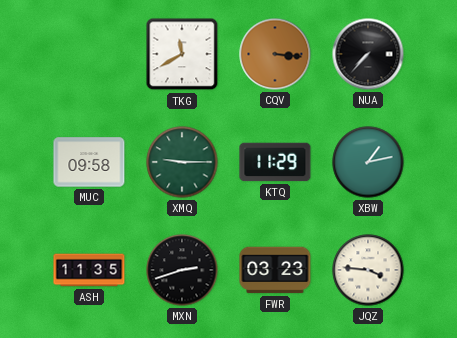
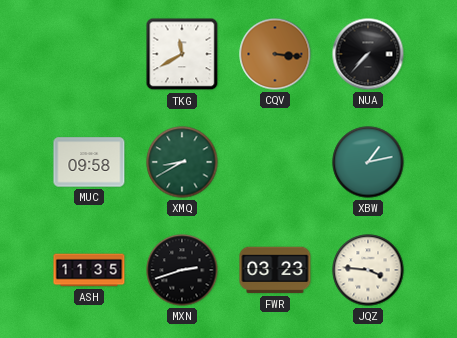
XMQ: 9:15 -> 8:40 (182, 162)
KTQ: 11:29 -> none (275, 162)
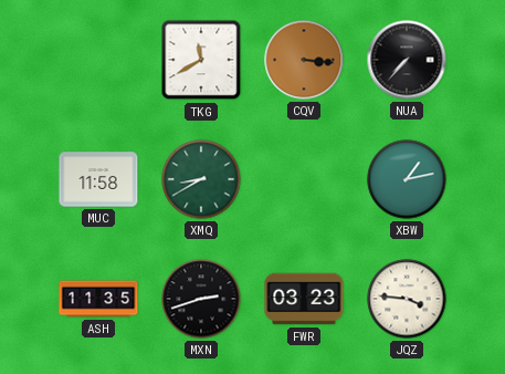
MUC: 09:58 -> 11:58 (98, 179)
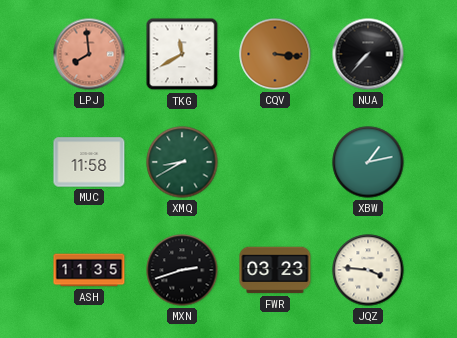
LPJ: none -> 7:59 (89, 54)
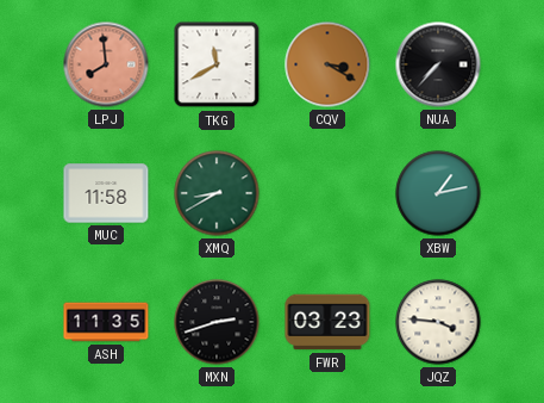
CQV: 3:16 -> 3:20 (327, 64)
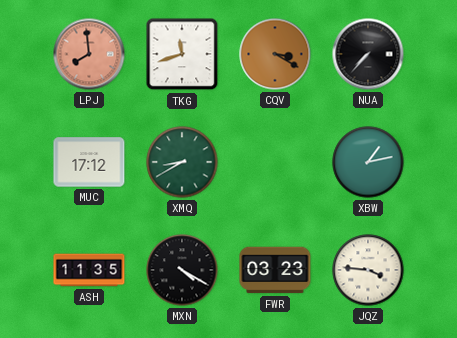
TKG: 11:40 -> 11:42 (182, 54)
MUC: 11:58 -> 17:12 (89, 162)
MXN: 2:42 -> 4:20 (182, 270)
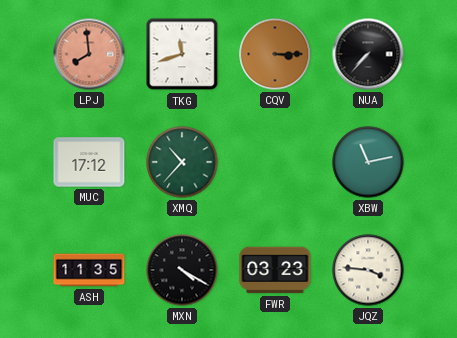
CQV: 3:20 -> 3:15 (275, 54)
XMQ: 8:40 -> 10:37 (182, 162)
XBW: 1:13 -> 11:13 (368, 162)
